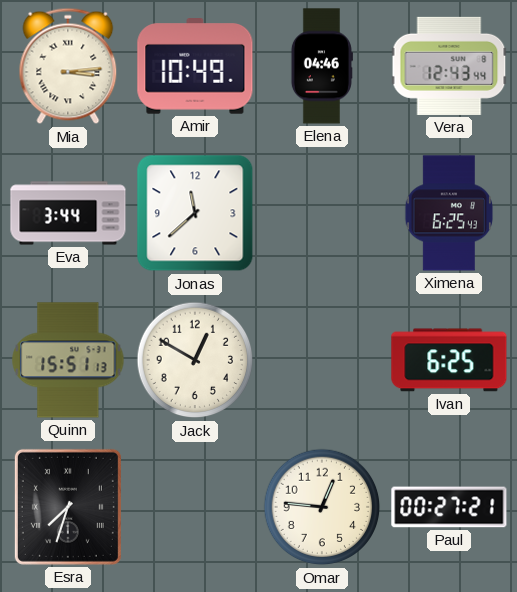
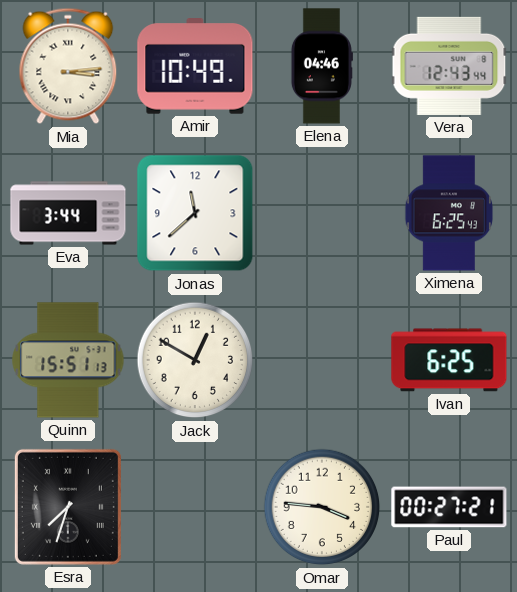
Omar: 12:46 -> 3:46 (322, 507)
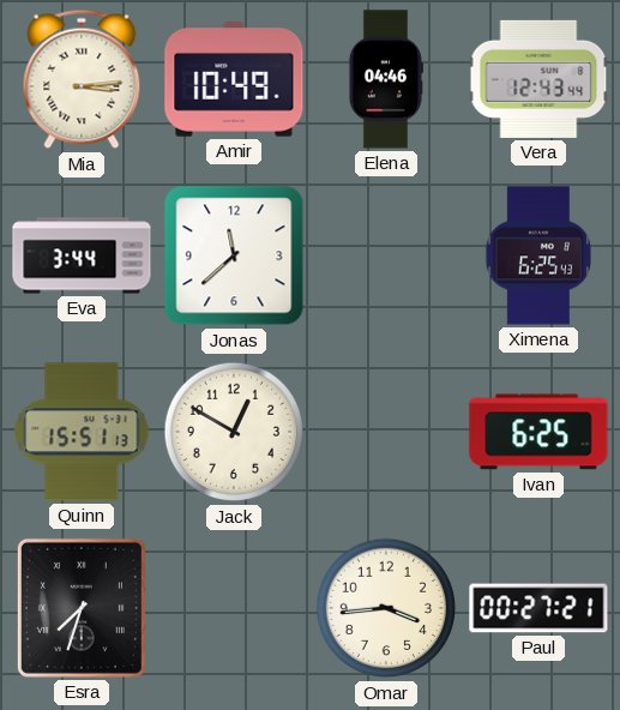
Omar: 3:46 -> 3:44 (386, 608)
